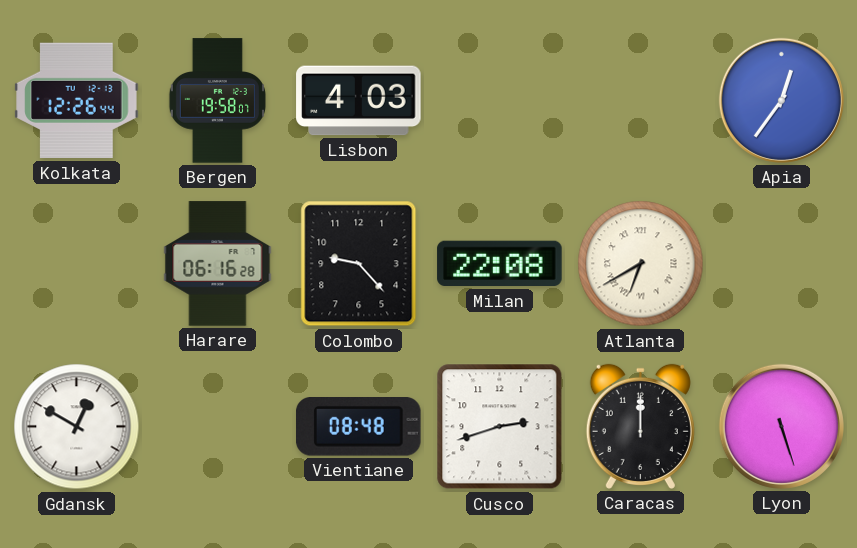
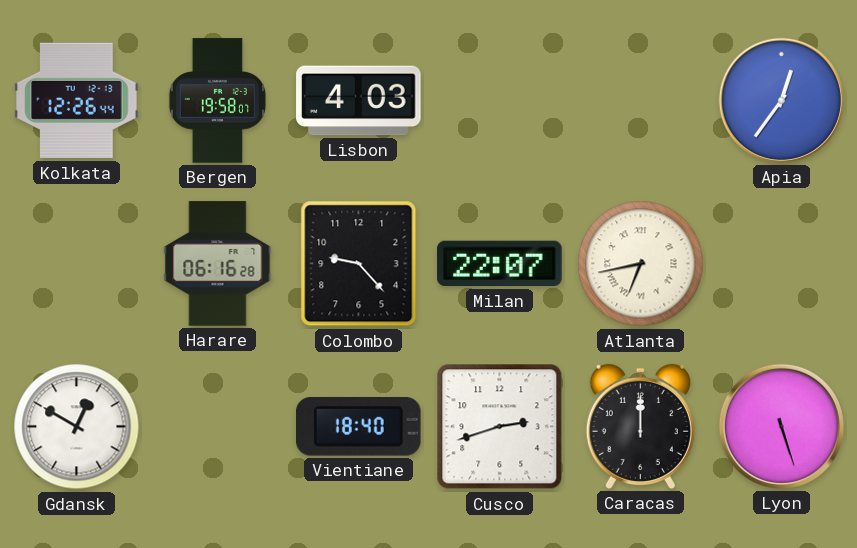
Milan: 22:08 -> 22:07 (500, 264)
Atlanta: 6:40 -> 6:43 (641, 264)
Vientiane: 08:48 -> 18:40 (359, 427)
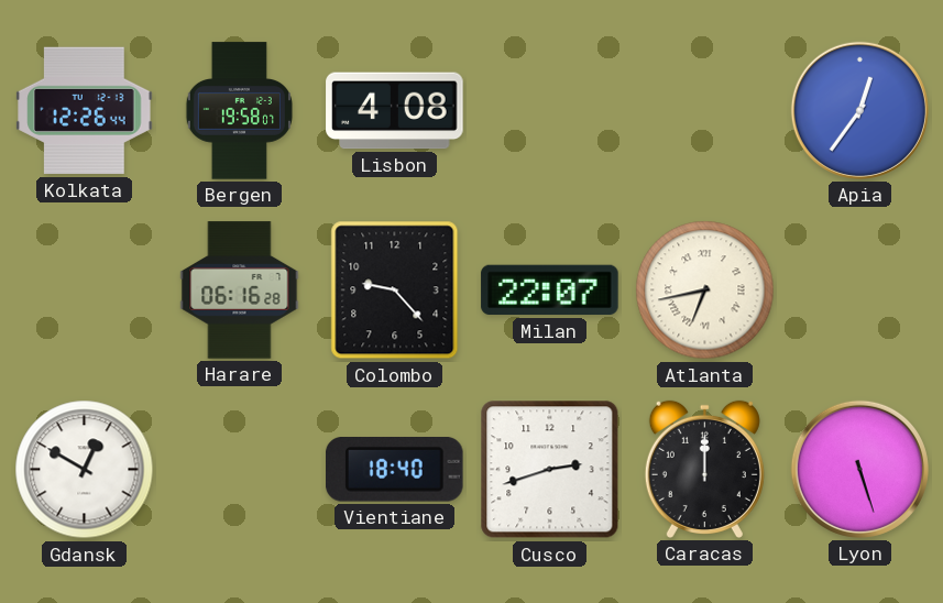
Lisbon: 4:03 -> 4:08 (395, 111)
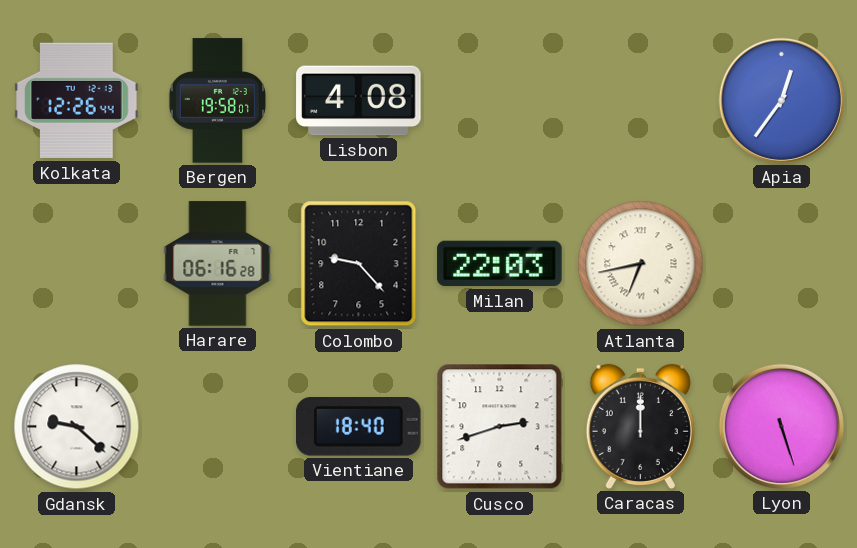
Milan: 22:07 -> 22:03 (500, 264)
Gdansk: 12:50 -> 9:22 (77, 427)
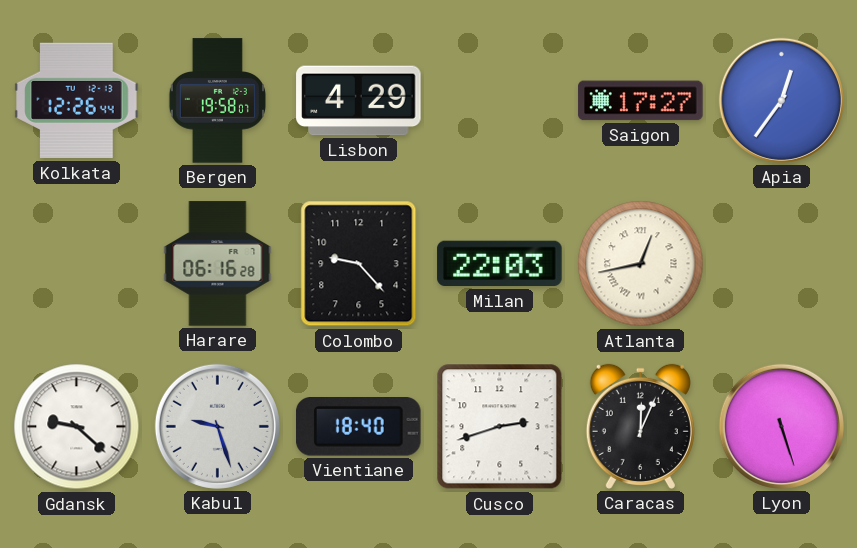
Lisbon: 4:08 -> 4:29 (359, 101)
Saigon: none -> 17:27 (641, 101)
Atlanta: 6:43 -> 12:43 (641, 264)
Kabul: none -> 9:27 (217, 426)
Caracas: 12:00 -> 12:04 (640, 426)
